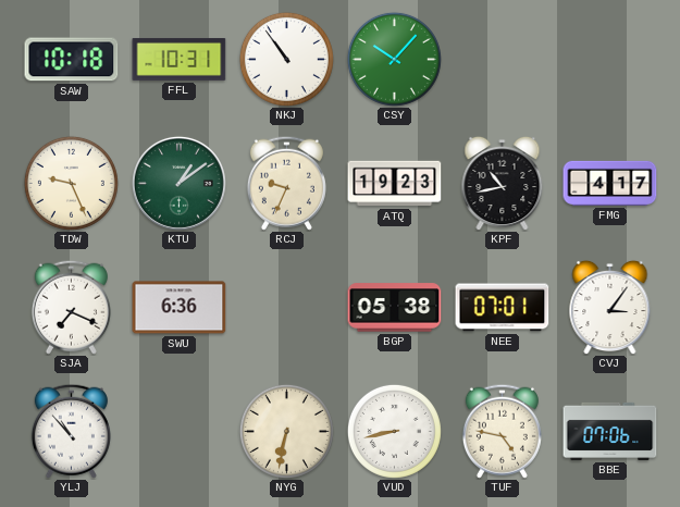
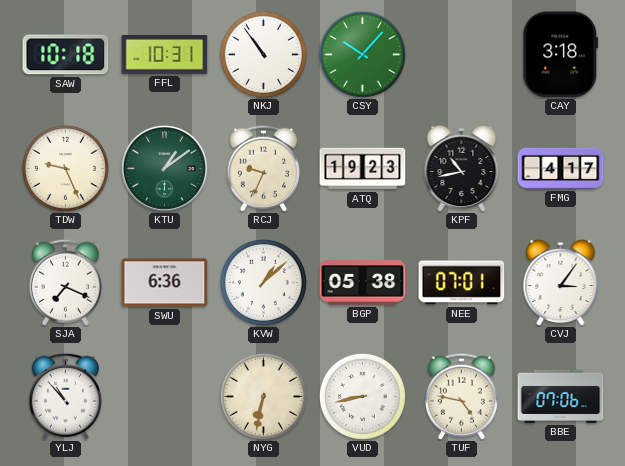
CAY: none -> 3:18 (561, 55)
KVW: none -> 1:08 (263, 282)
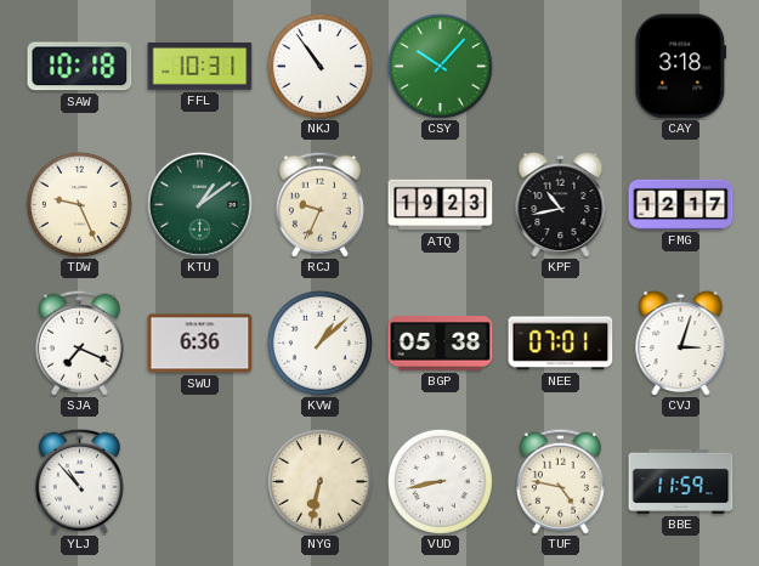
FMG: 4:17 -> 12:17 (681, 204)
CVJ: 3:06 -> 3:03 (681, 343)
BBE: 07:06 -> 11:59 (681, 481)
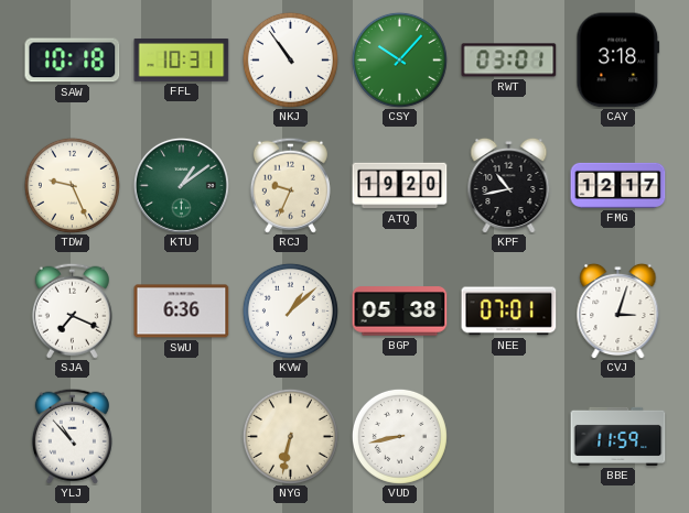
RWT: none -> 03:01 (509, 61)
ATQ: 19:23 -> 19:20 (400, 186)
TUF: 4:47 -> none (560, 481)
